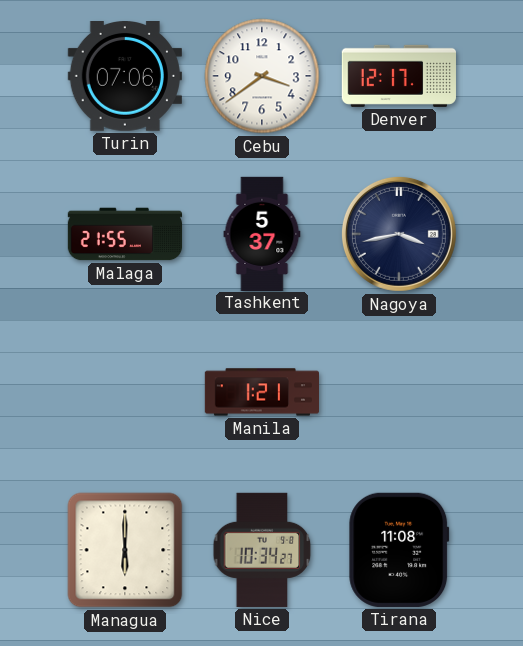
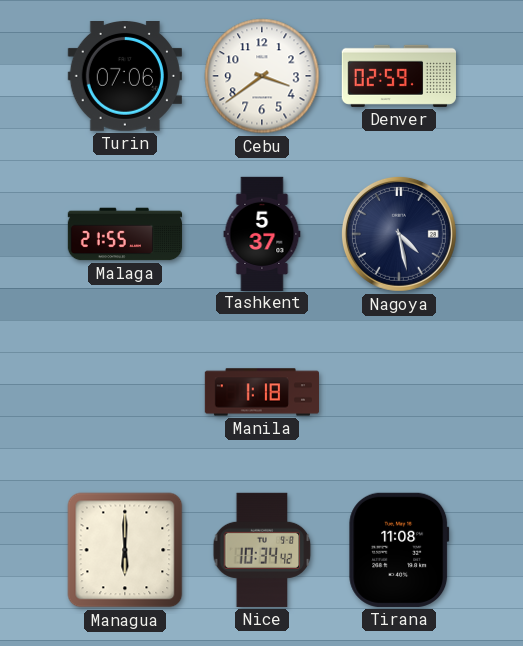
Denver: 12:17 -> 02:59 (399, 76)
Nagoya: 3:43 -> 4:28 (399, 234)
Manila: 1:21 -> 1:18 (261, 392)
Nice: 10:34:27 -> 10:34:42 (262, 550)
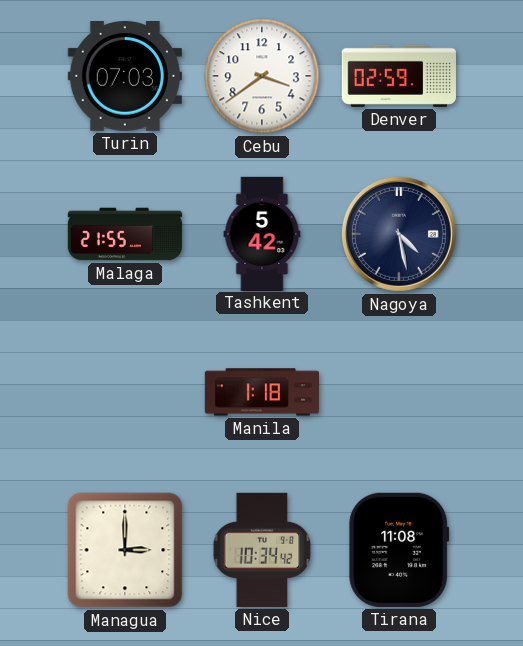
Turin: 07:06 -> 07:03 (125, 77)
Tashkent: 5:37 -> 5:42 (262, 233)
Managua: 6:00 -> 3:00 (125, 550)
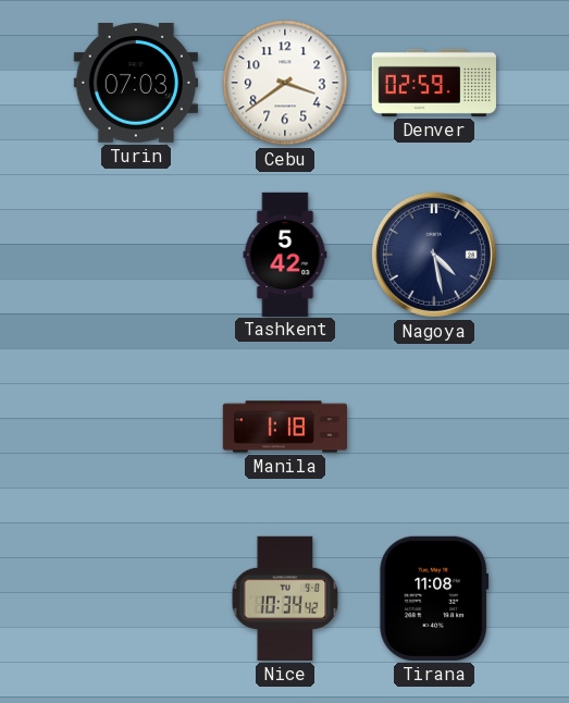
Malaga: 21:55 -> none (125, 234)
Managua: 3:00 -> none (125, 550)
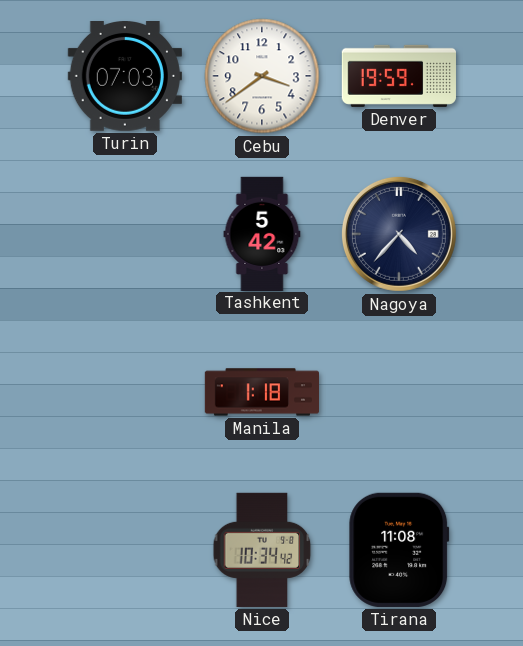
Denver: 02:59 -> 19:59 (399, 76)
Nagoya: 4:28 -> 4:37 (399, 234)
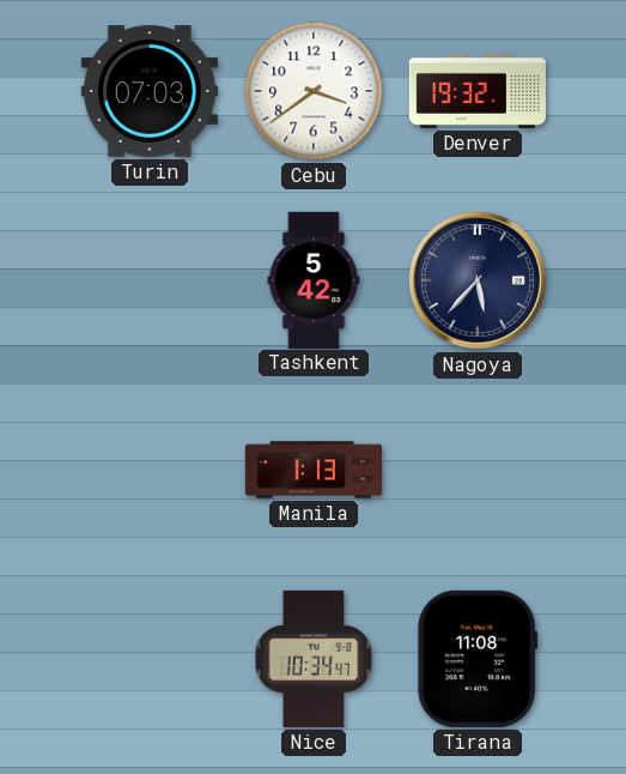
Denver: 19:59 -> 19:32 (478, 91)
Nagoya: 4:37 -> 5:37 (478, 280)
Manila: 1:18 -> 1:13 (312, 470)
Nice: 10:34:42 -> 10:34:47 (314, 659)
